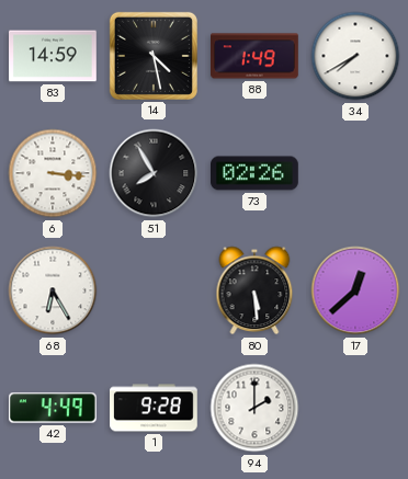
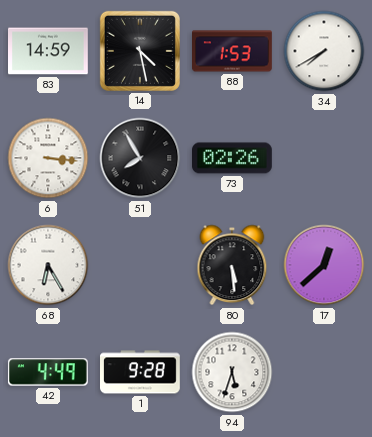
88: 1:49 -> 1:53 (233, 51)
94: 2:00 -> 5:33 (232, 372)
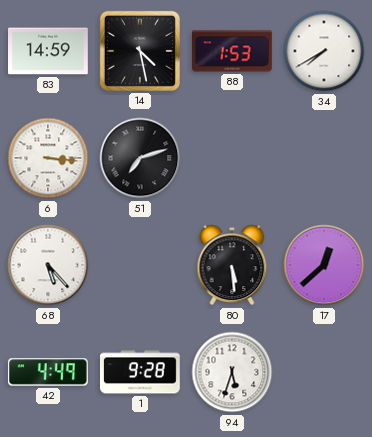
51: 7:55 -> 7:12 (140, 158)
73: 02:26 -> none (233, 158)
68: 6:25 -> 5:23 (48, 265)
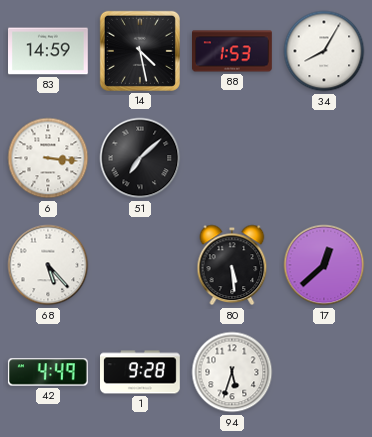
34: 7:40 -> 8:05 (324, 51)
51: 7:12 -> 7:08 (140, 158)
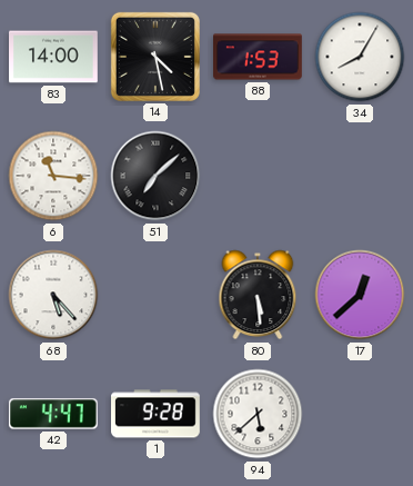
83: 14:59 -> 14:00 (54, 57)
6: 3:16 -> 11:16 (53, 176)
42: 4:49 -> 4:47 (53, 414)
94: 5:33 -> 5:38 (258, 414)
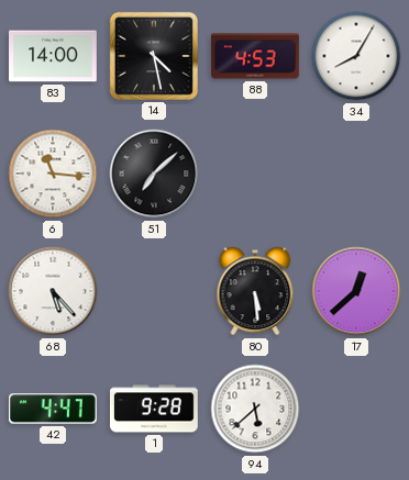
88: 1:53 -> 4:53 (256, 56)
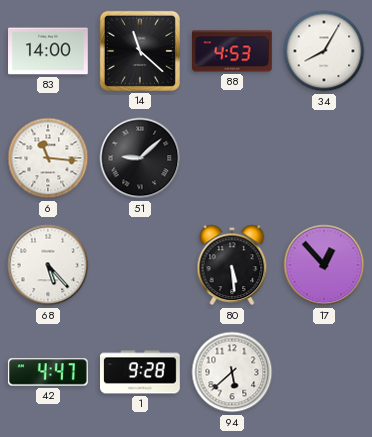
14: 4:28 -> 11:22 (140, 51)
51: 7:08 -> 9:08 (140, 158)
17: 12:38 -> 12:53 (324, 265)
